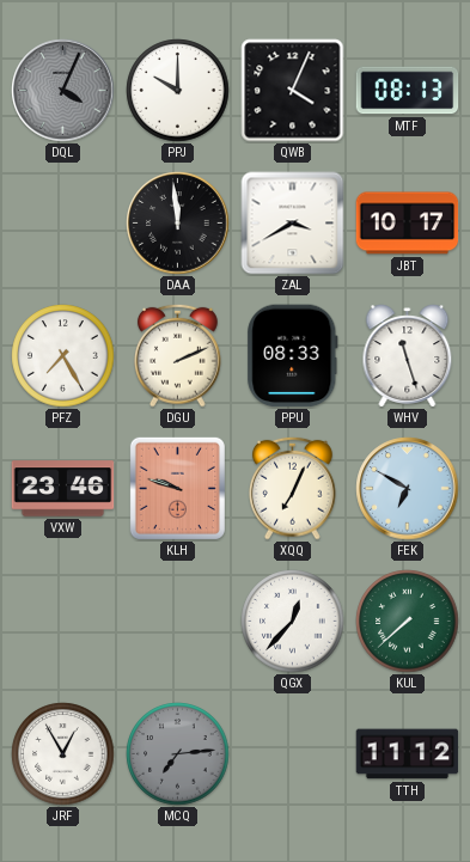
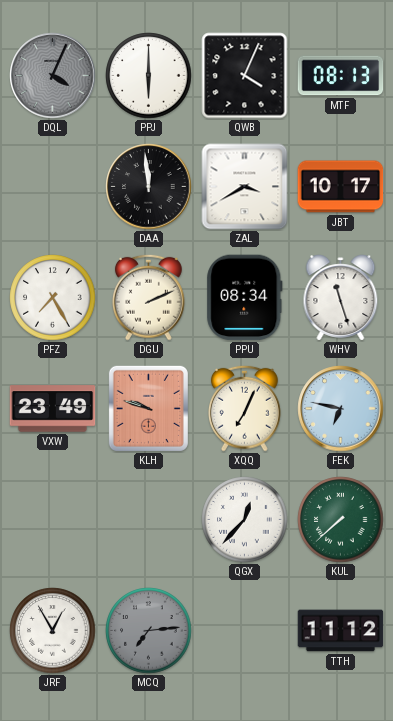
PPJ: 10:00 -> 6:00 (149, 76)
PPU: 08:33 -> 08:34 (245, 298)
VXW: 23:46 -> 23:49 (53, 409)
FEK: 6:50 -> 6:47 (341, 409)
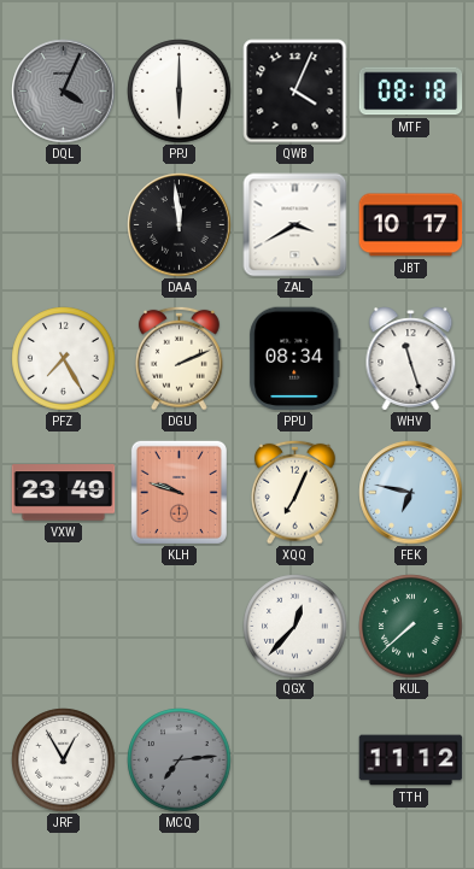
MTF: 08:13 -> 08:18 (411, 92)
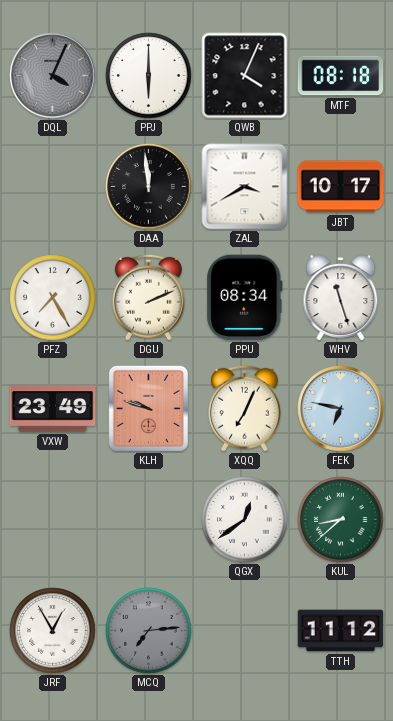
QGX: 12:37 -> 12:39 (245, 520)
KUL: 7:38 -> 8:38 (341, 520)
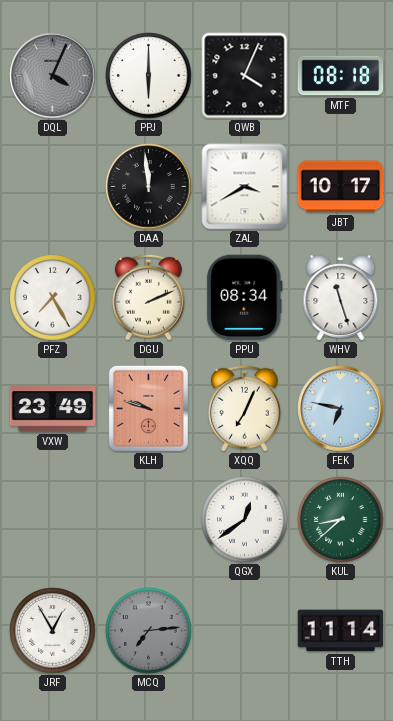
TTH: 11:12 -> 11:14 (341, 631)
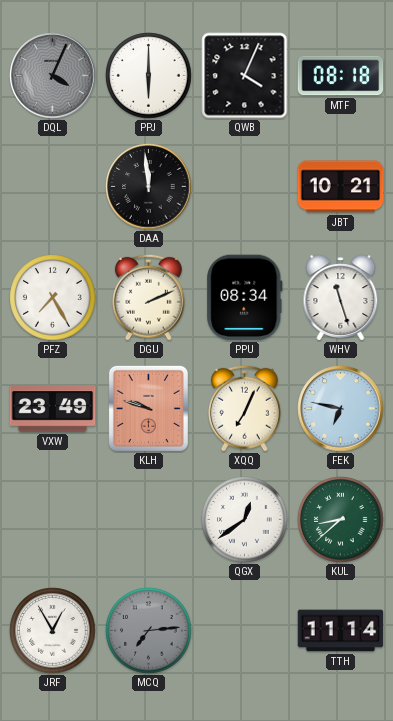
ZAL: 3:40 -> none (245, 187)
JBT: 10:17 -> 10:21 (341, 187)
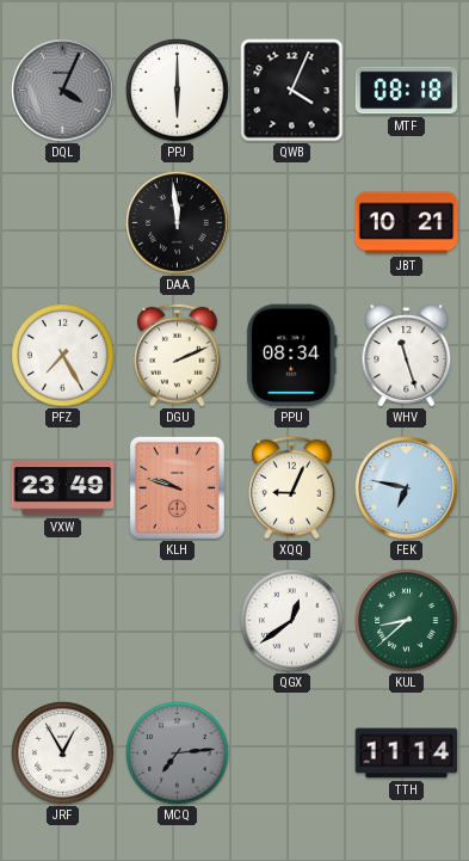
XQQ: 7:04 -> 9:04 (292, 487)
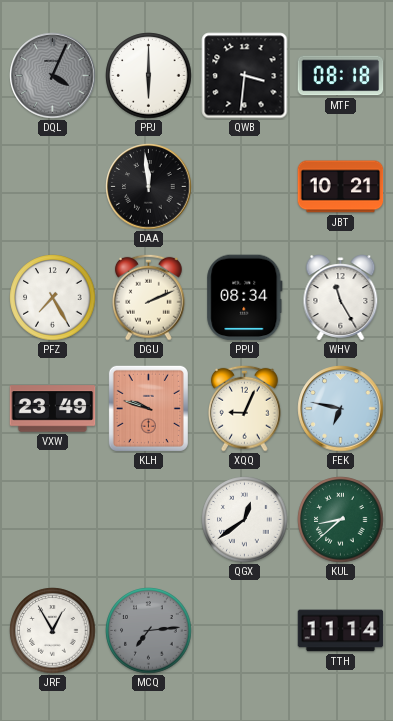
QWB: 4:04 -> 3:31 (245, 76)
WHV: 11:27 -> 11:25 (341, 298)
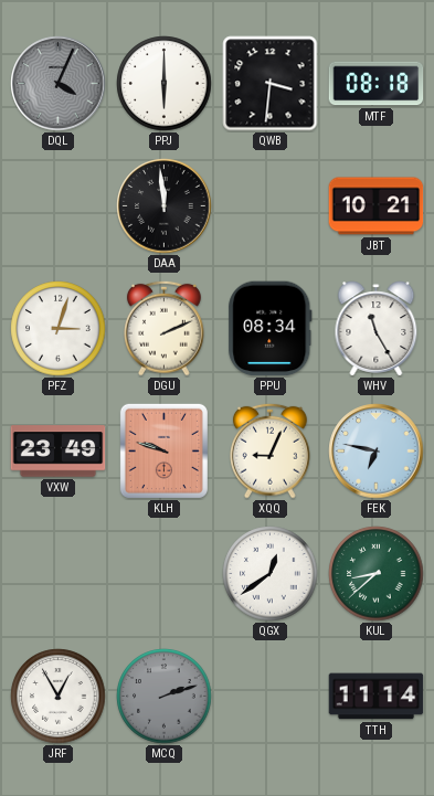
PFZ: 7:25 -> 3:03 (59, 329)
MCQ: 7:14 -> 2:12 (165, 697)
